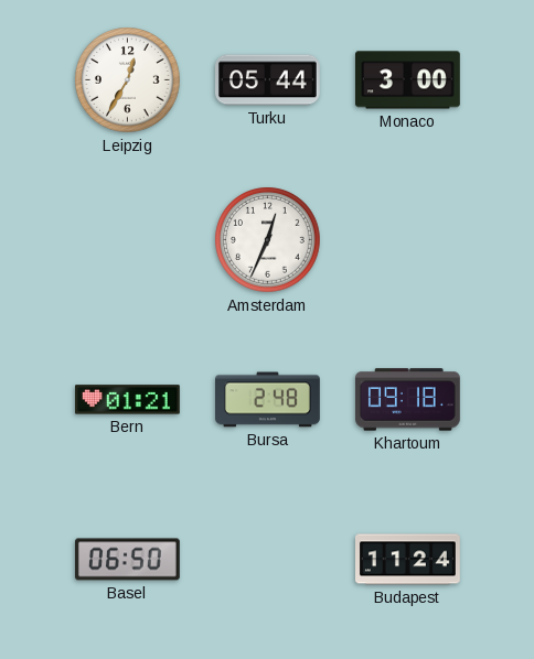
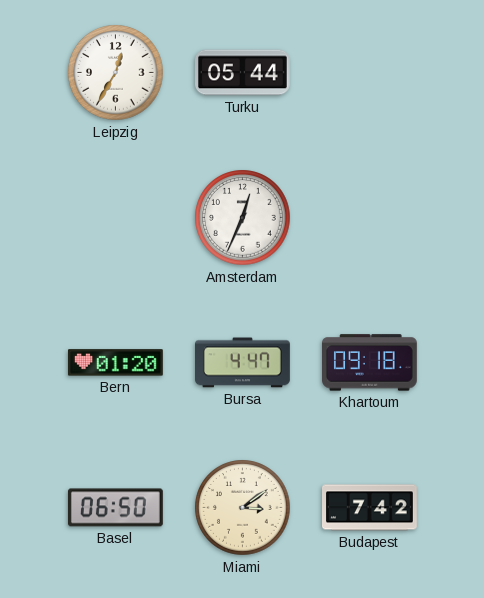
Monaco: 3:00 -> none (408, 80)
Bern: 01:21 -> 01:20 (115, 363)
Bursa: 2:48 -> 4:47 (243, 363)
Miami: none -> 3:09 (243, 508)
Budapest: 11:24 -> 7:42 (370, 508)
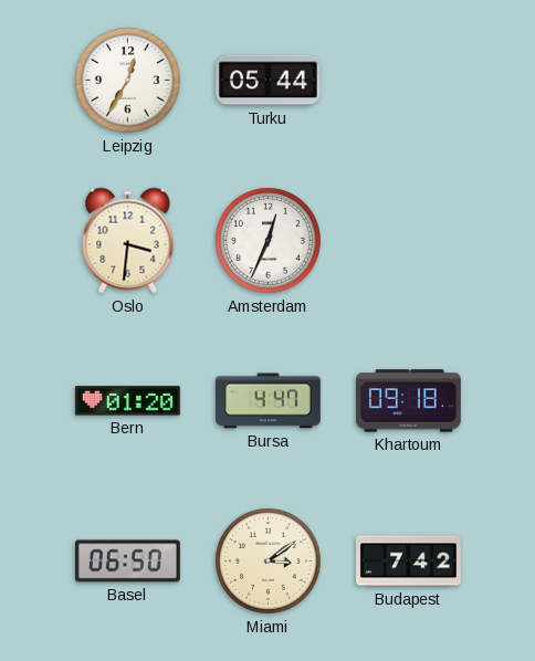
Oslo: none -> 3:31 (128, 241)
